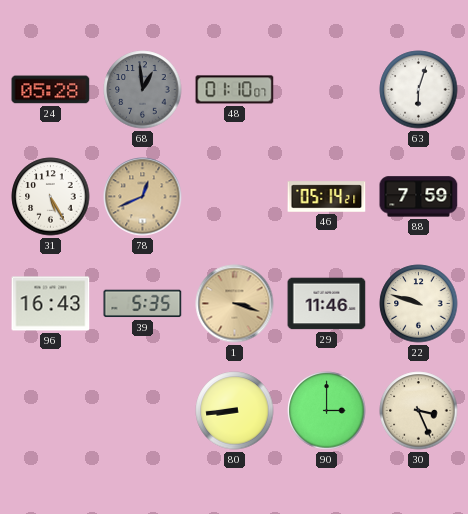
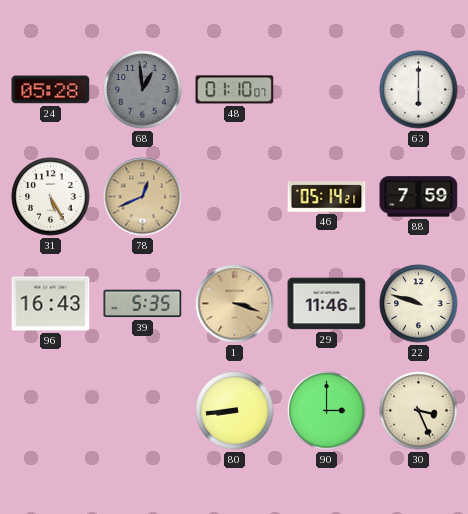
63: 6:03 -> 6:00 (419, 90)
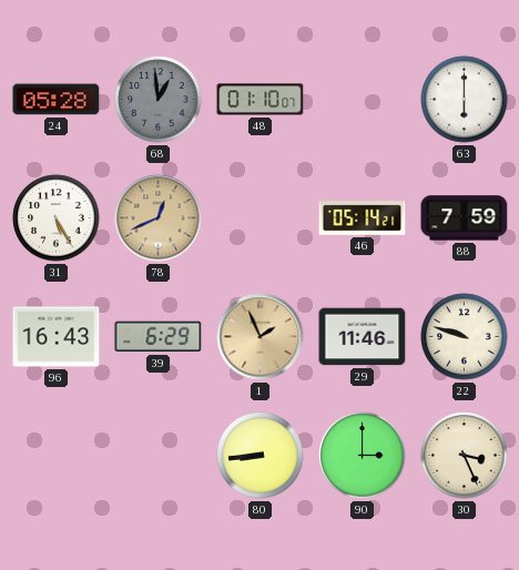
39: 5:35 -> 6:29 (159, 337)
1: 3:18 -> 1:56 (261, 337)
